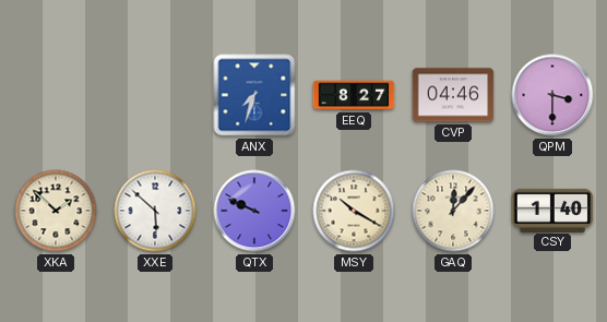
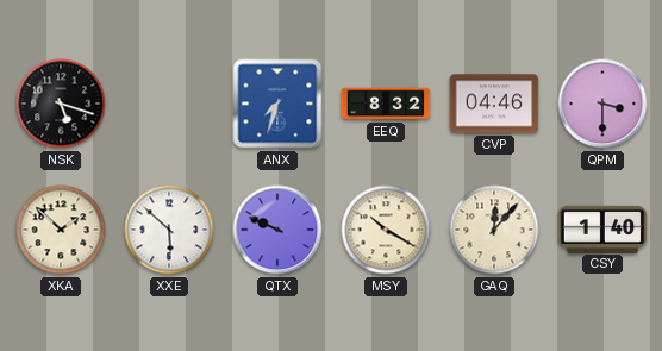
NSK: none -> 5:18 (61, 104)
EEQ: 8:27 -> 8:32 (386, 104)
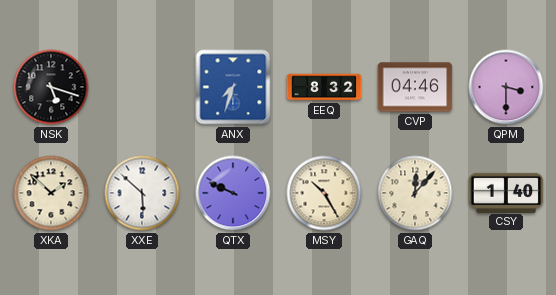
MSY: 10:20 -> 10:25 (324, 193)
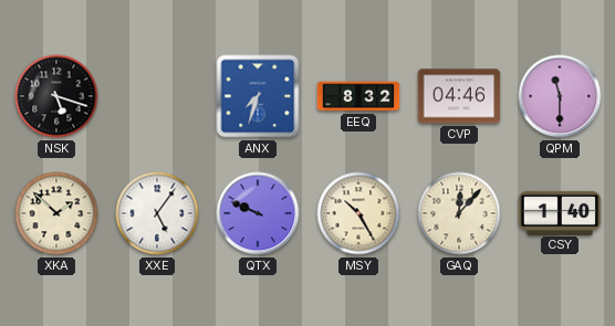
QPM: 3:30 -> 11:30 (560, 96)
XXE: 5:52 -> 5:06 (157, 213)
